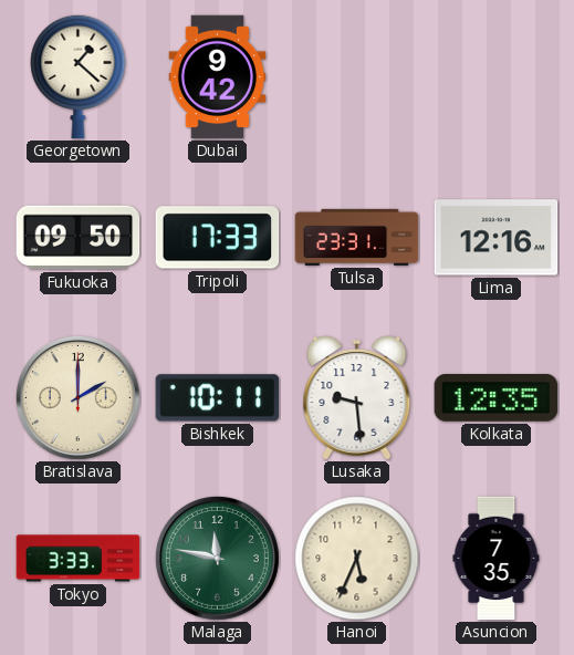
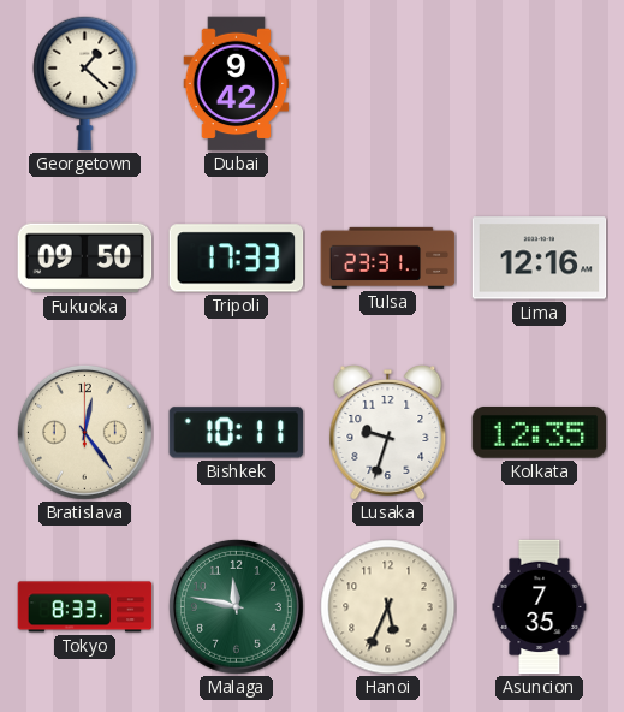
Bratislava: 2:00 -> 12:24 (84, 432)
Lusaka: 9:29 -> 9:33 (388, 433)
Tokyo: 3:33 -> 8:33 (85, 607)
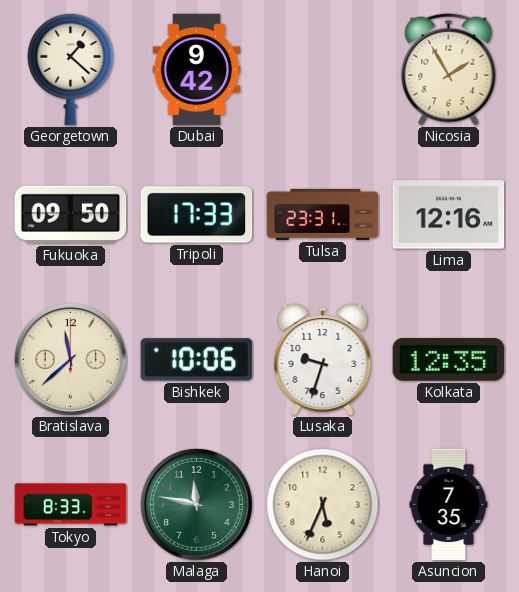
Nicosia: none -> 1:55 (449, 70)
Bratislava: 12:24 -> 11:38 (70, 359)
Bishkek: 10:11 -> 10:06 (197, 360)
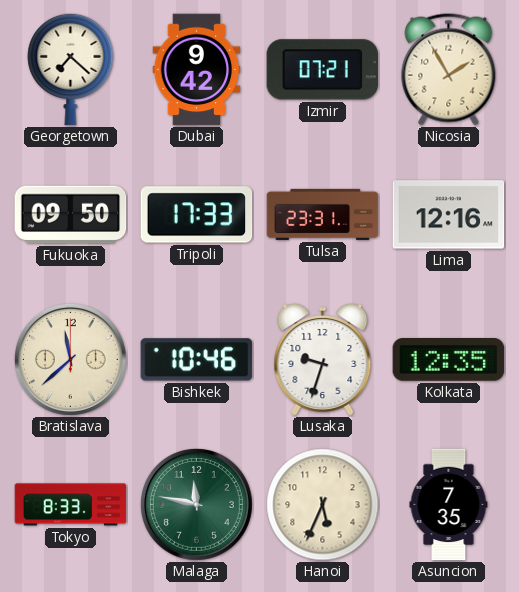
Georgetown: 1:22 -> 7:22 (71, 69)
Izmir: none -> 07:21 (323, 70)
Bishkek: 10:06 -> 10:46 (197, 360)
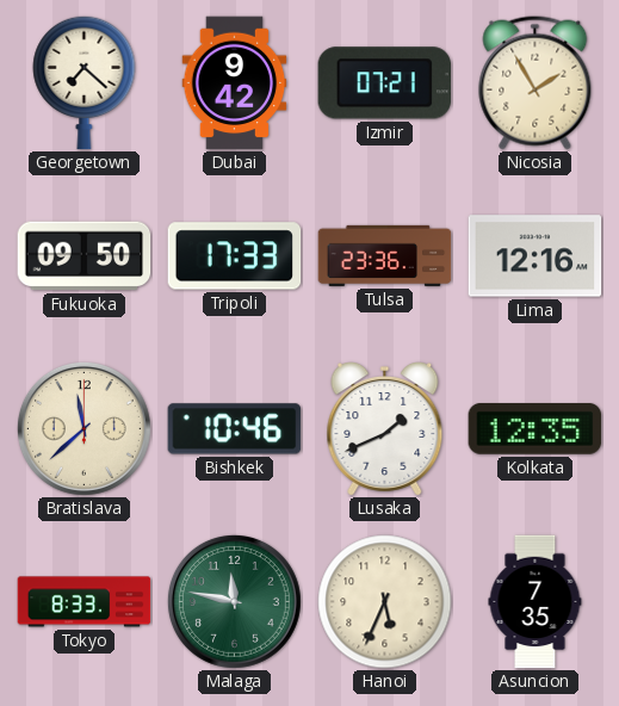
Tulsa: 23:31 -> 23:36 (385, 255)
Lusaka: 9:33 -> 1:41 (385, 429)
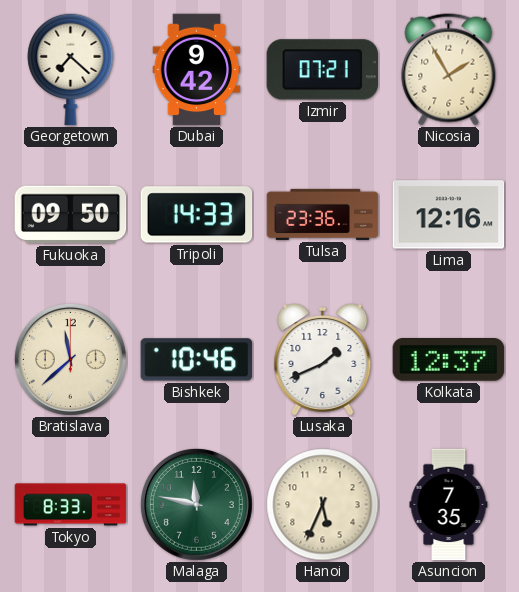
Tripoli: 17:33 -> 14:33 (197, 215)
Kolkata: 12:35 -> 12:37 (449, 360)
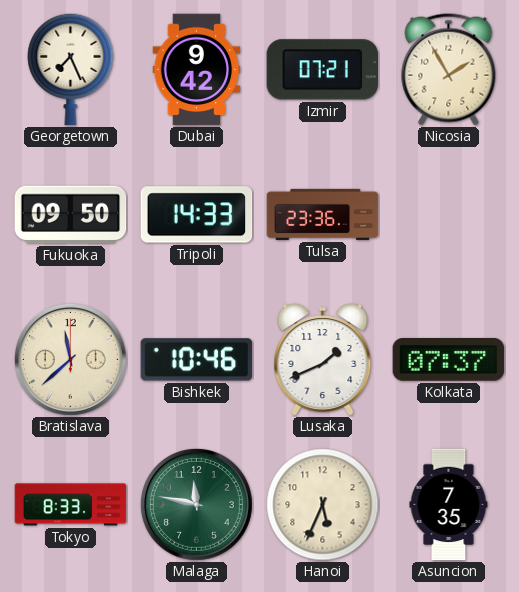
Georgetown: 7:22 -> 7:26 (71, 69)
Lima: 12:16 -> none (449, 215)
Kolkata: 12:37 -> 07:37 (449, 360)
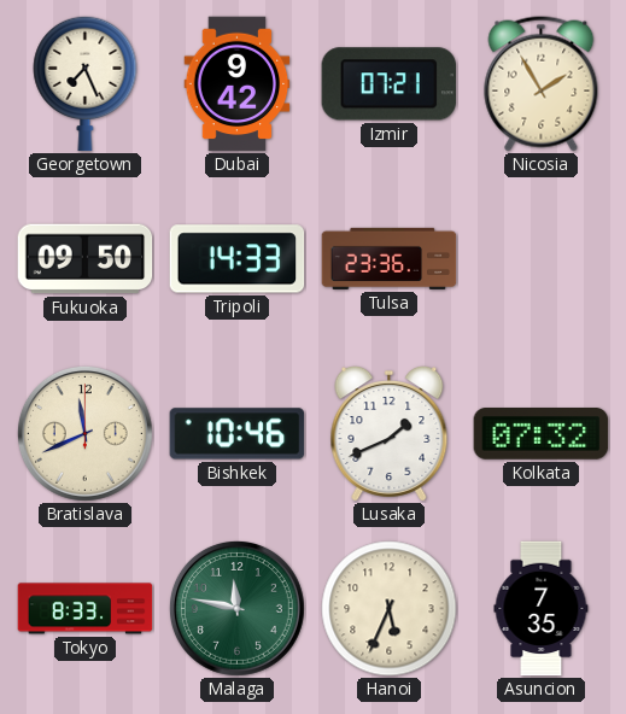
Bratislava: 11:38 -> 11:41 (84, 433)
Kolkata: 07:37 -> 07:32 (542, 434)
